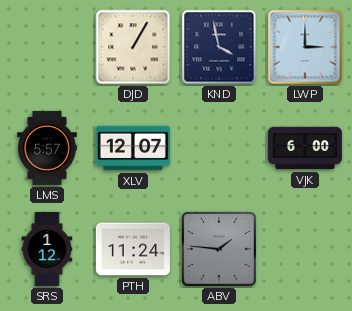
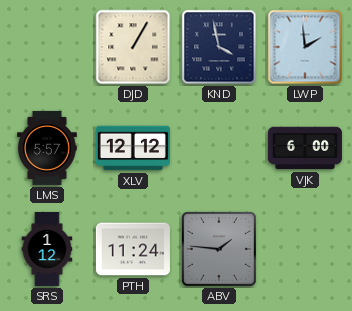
LWP: 3:00 -> 1:59 (305, 47)
XLV: 12:07 -> 12:12 (133, 148)
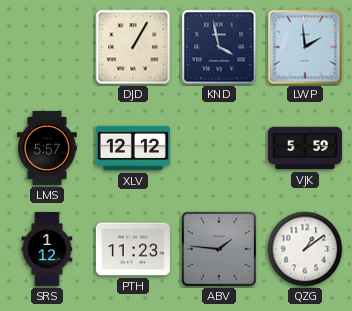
VJK: 6:00 -> 5:59 (305, 148)
PTH: 11:24 -> 11:23 (133, 249)
QZG: none -> 1:09 (305, 249)
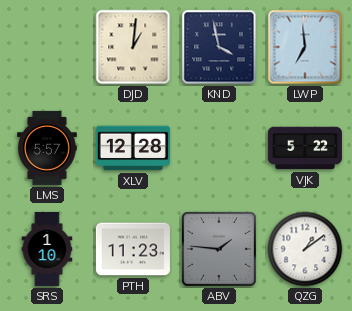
DJD: 1:05 -> 1:01 (133, 47)
LWP: 1:59 -> 6:59 (305, 47)
XLV: 12:12 -> 12:28 (133, 148)
VJK: 5:59 -> 5:22 (305, 148)
SRS: 1:12 -> 1:10 (47, 249)
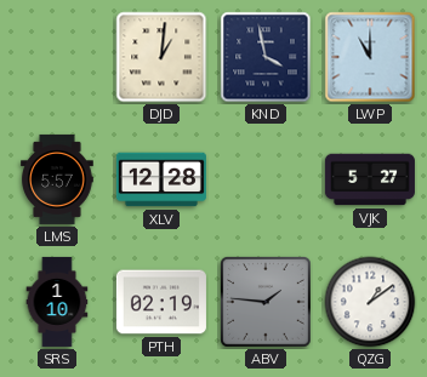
LWP: 6:59 -> 11:00 (370, 57)
VJK: 5:22 -> 5:27 (370, 179)
PTH: 11:23 -> 02:19 (161, 302)
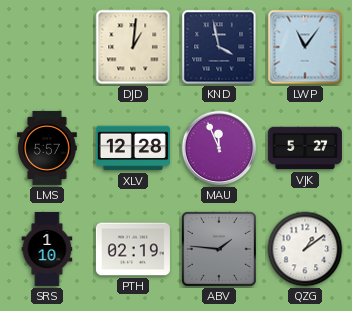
LWP: 11:00 -> 11:06 (305, 47)
MAU: none -> 11:56 (219, 148)
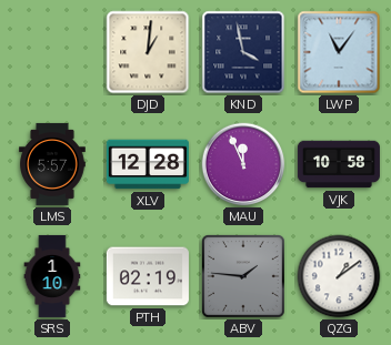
VJK: 5:27 -> 10:58 (339, 164)
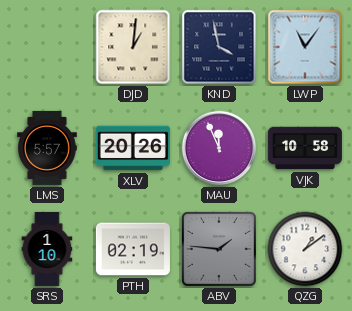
XLV: 12:28 -> 20:26 (133, 148)
